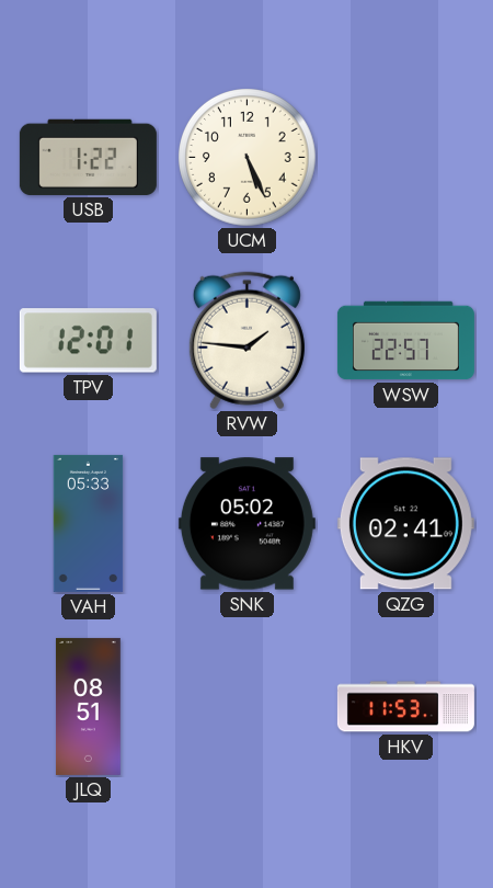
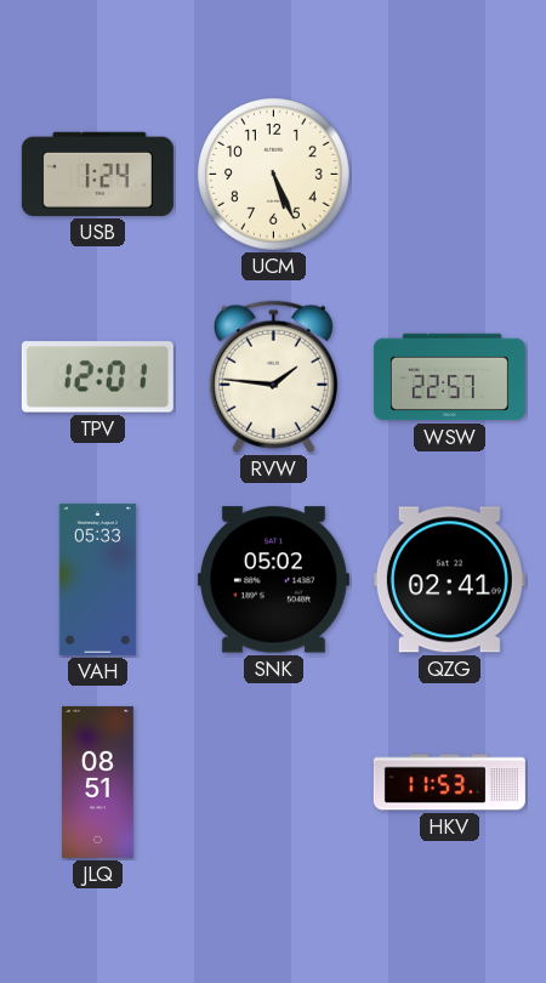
USB: 1:22 -> 1:24 (97, 174)
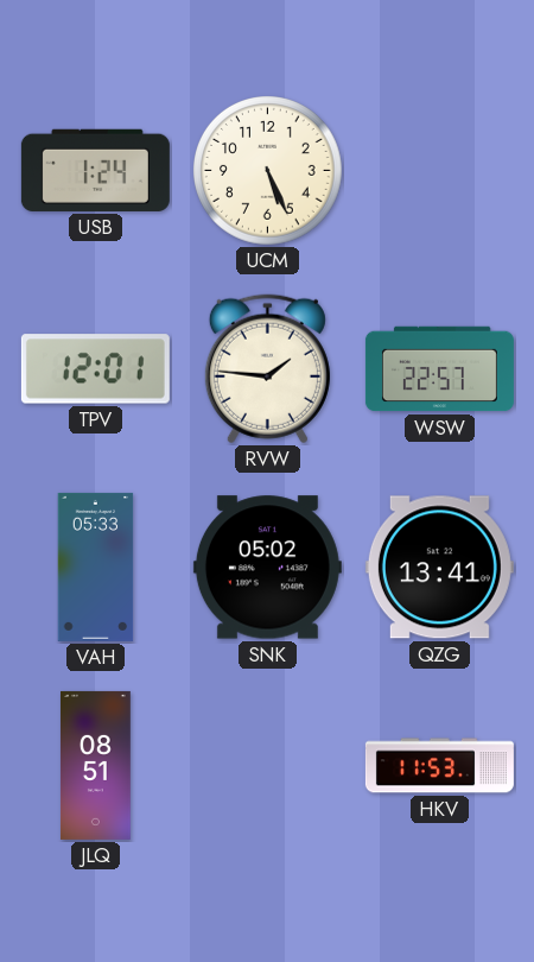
QZG: 02:41 -> 13:41 (439, 568)
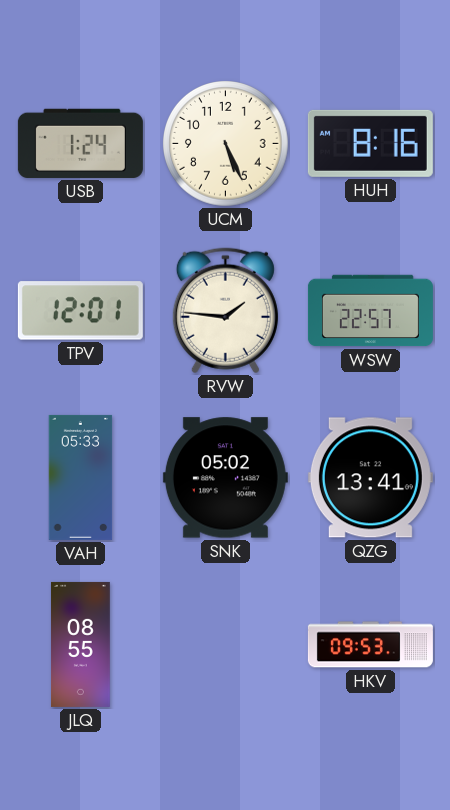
HUH: none -> 8:16 (370, 143)
JLQ: 08:51 -> 08:55 (80, 644)
HKV: 11:53 -> 09:53 (370, 645)
